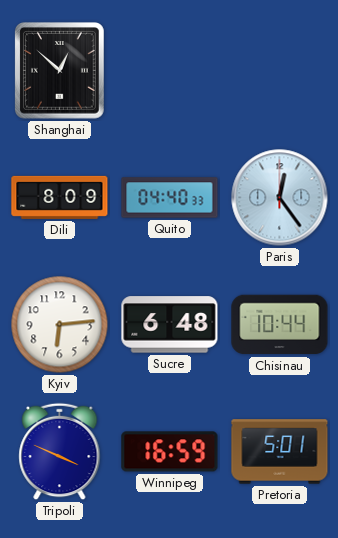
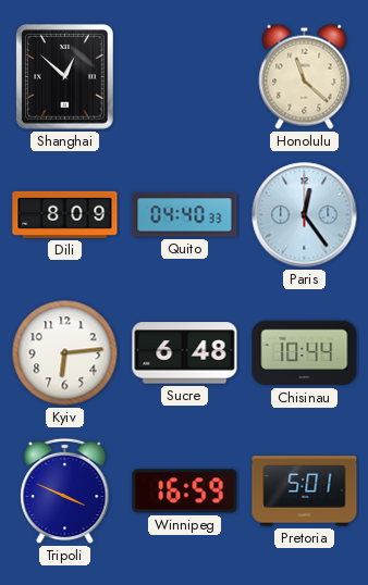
Honolulu: none -> 11:22 (305, 76)
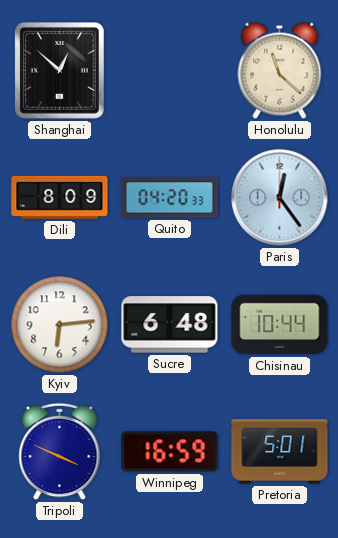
Quito: 04:40 -> 04:20 (170, 198)
